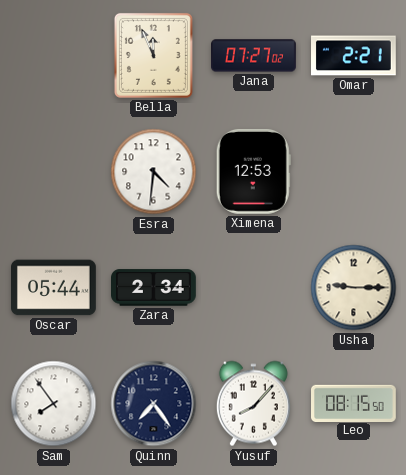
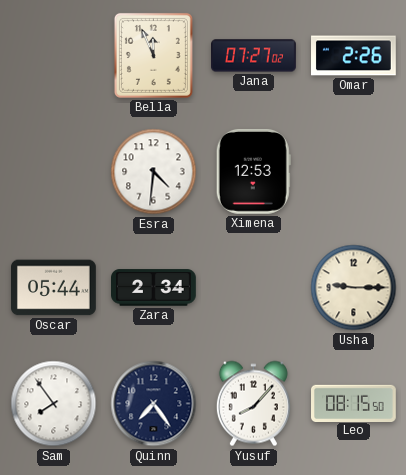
Omar: 2:21 -> 2:26 (354, 56)
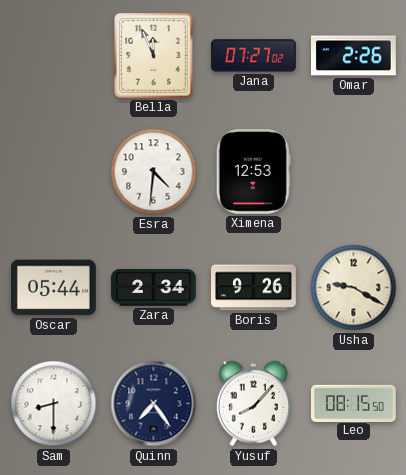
Boris: none -> 9:26 (254, 288)
Usha: 9:15 -> 9:20 (354, 288)
Sam: 7:54 -> 8:30 (54, 404)
